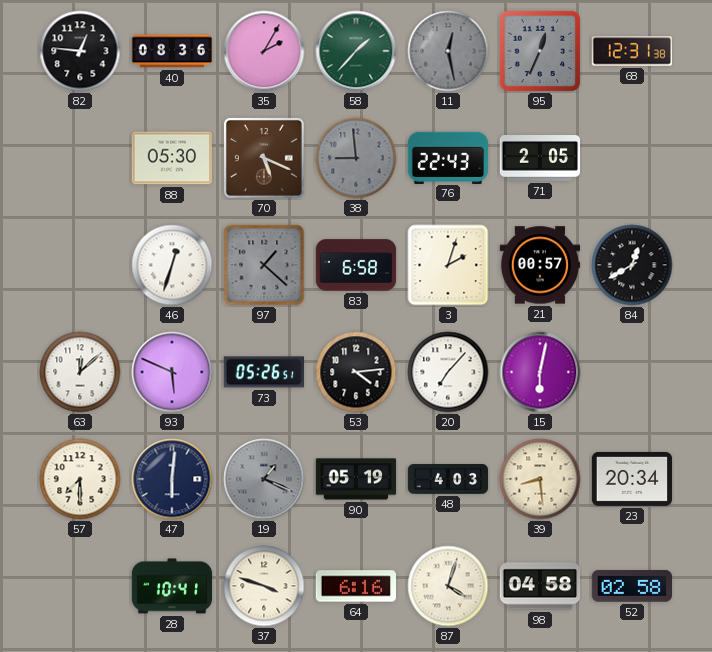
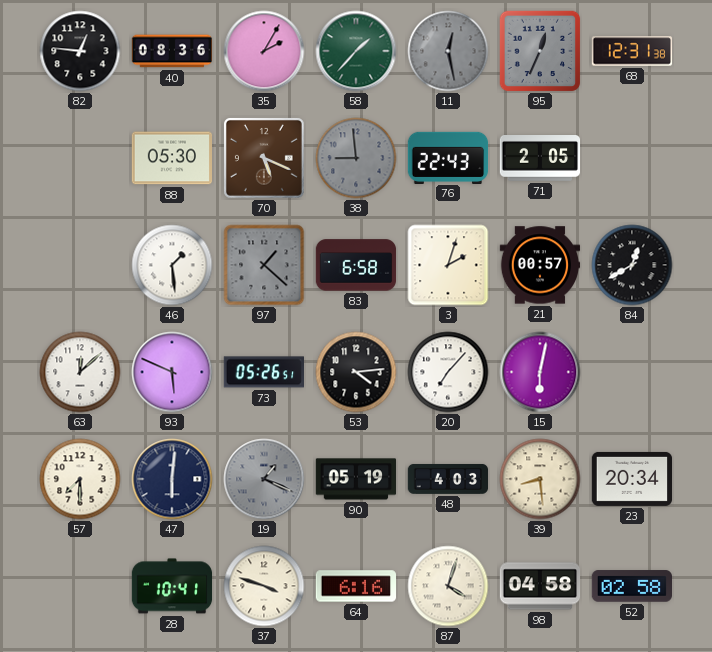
46: 12:33 -> 1:29 (172, 265)
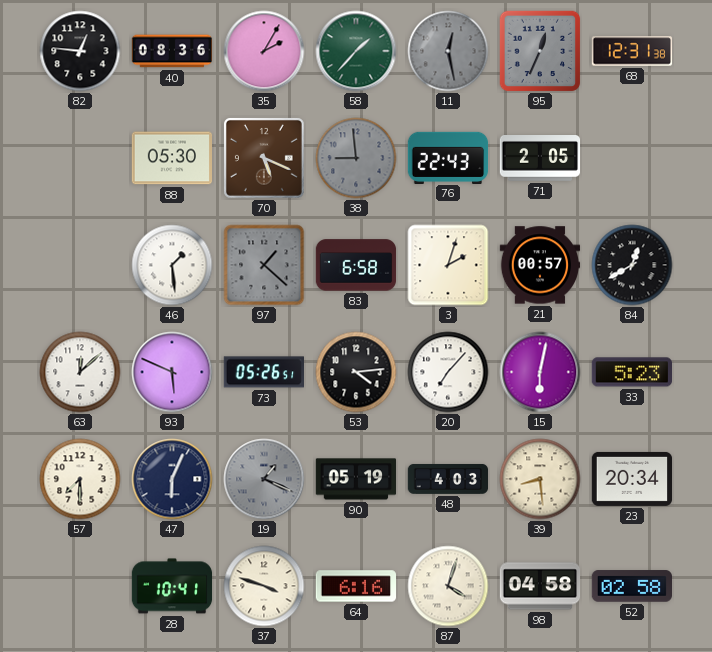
33: none -> 5:23 (631, 372)
47: 6:01 -> 6:04 (172, 479)
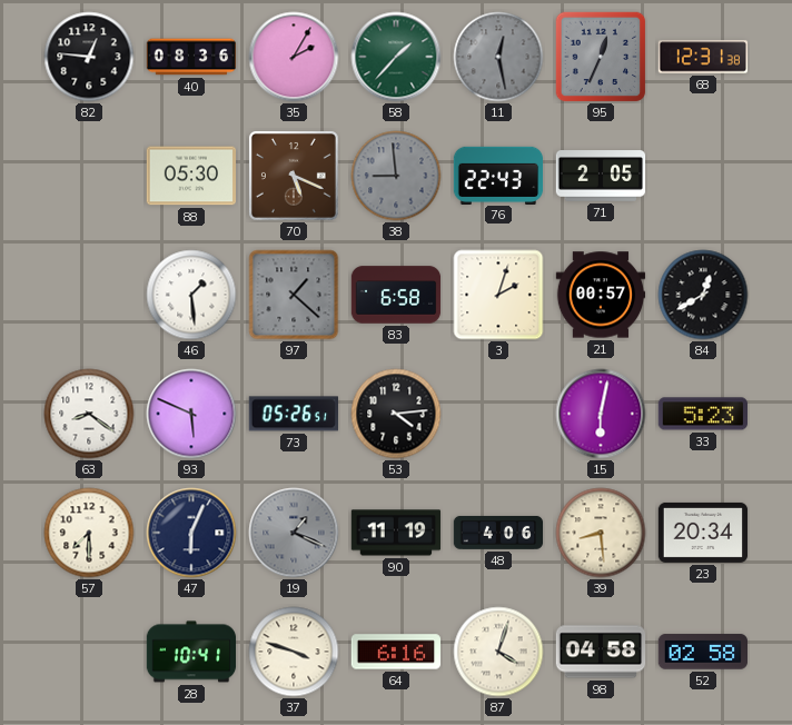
63: 12:08 -> 8:21 (89, 414)
20: 7:07 -> none (448, 372)
90: 05:19 -> 11:19 (396, 533)
48: 4:03 -> 4:06 (498, 533)
